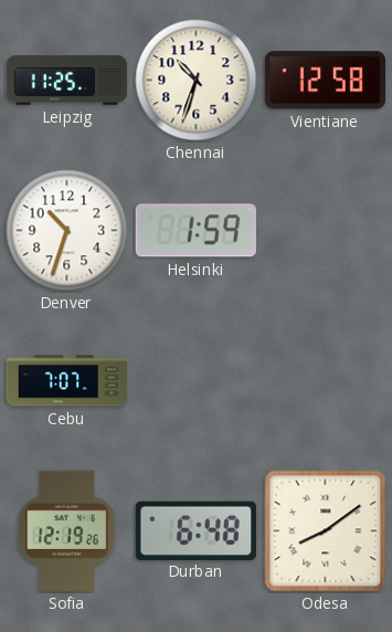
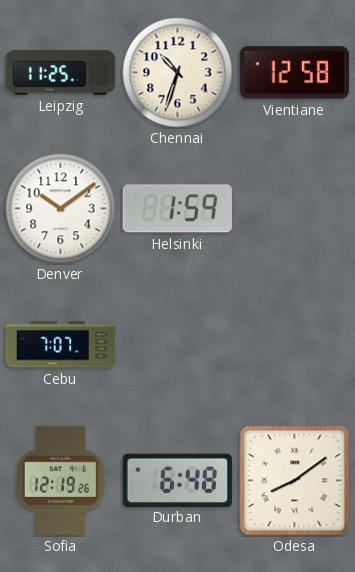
Denver: 10:33 -> 10:09 (61, 209)
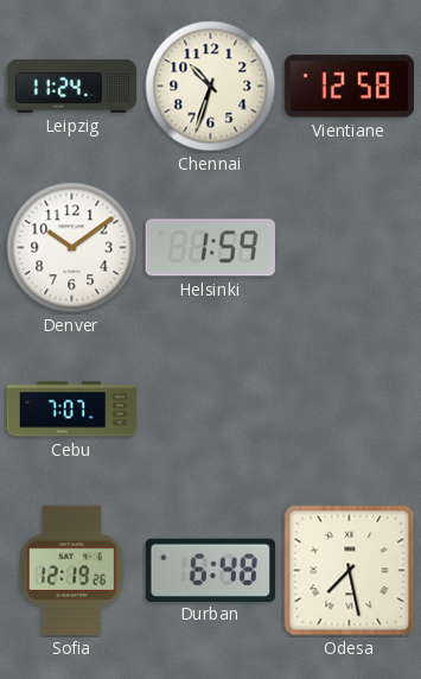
Leipzig: 11:25 -> 11:24 (72, 87)
Odesa: 8:09 -> 7:28 (350, 571)
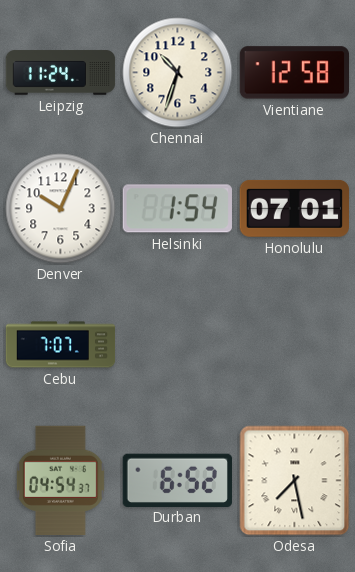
Denver: 10:09 -> 10:04 (61, 209)
Helsinki: 1:59 -> 1:54 (177, 209)
Honolulu: none -> 07:01 (294, 208)
Sofia: 12:19 -> 04:54 (60, 481)
Durban: 6:48 -> 6:52 (177, 480)
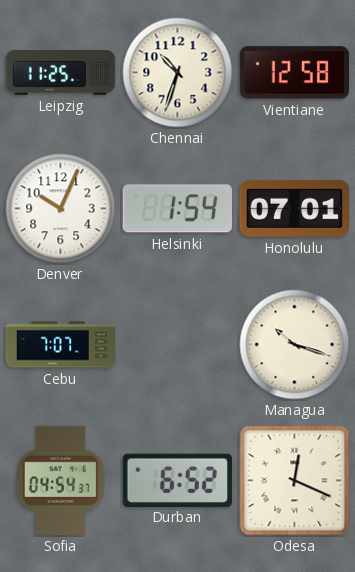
Leipzig: 11:24 -> 11:25 (61, 73)
Managua: none -> 10:18 (295, 345)
Odesa: 7:28 -> 12:19 (295, 481)
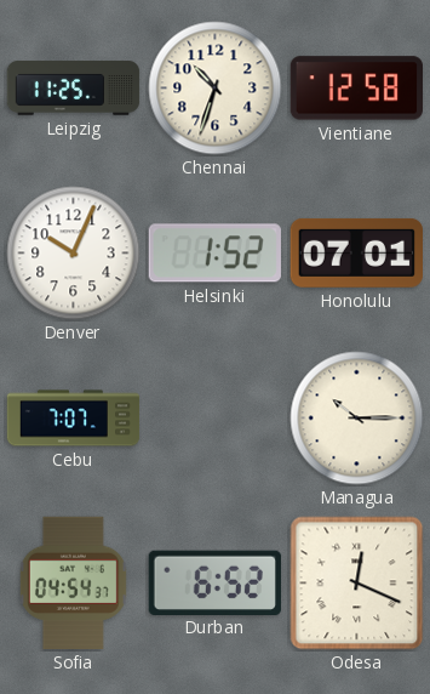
Helsinki: 1:54 -> 1:52 (214, 254)
Managua: 10:18 -> 10:15 (357, 419)
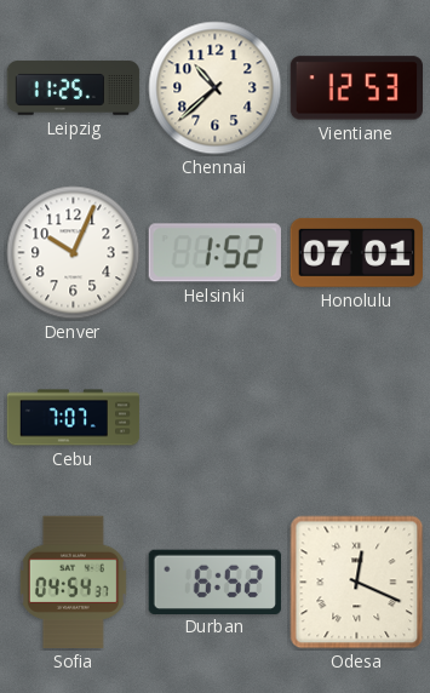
Chennai: 10:33 -> 10:38 (216, 88)
Vientiane: 12:58 -> 12:53 (356, 88)
Managua: 10:15 -> none (357, 419)
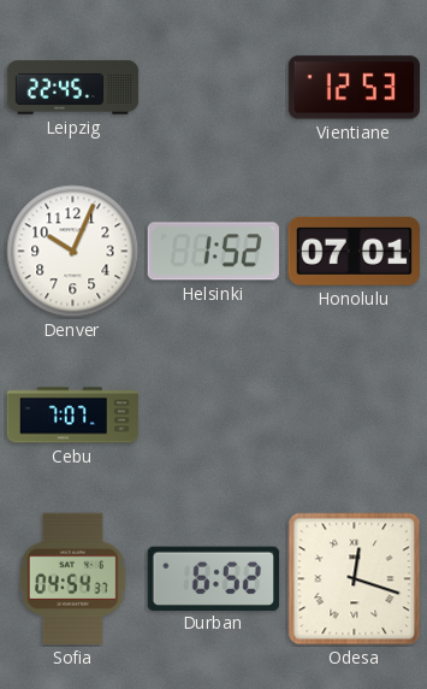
Leipzig: 11:25 -> 22:45 (73, 88)
Chennai: 10:38 -> none (216, 88)
Odesa: 12:19 -> 12:18 (355, 579)
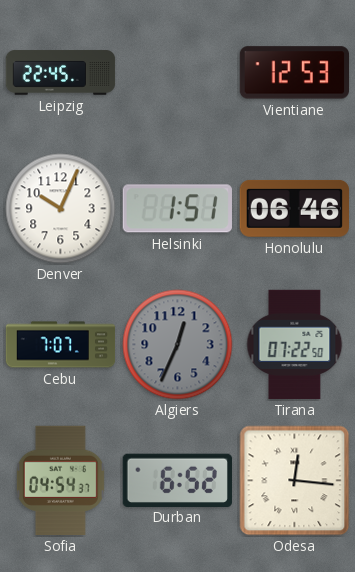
Helsinki: 1:52 -> 1:51 (177, 209)
Honolulu: 07:01 -> 06:46 (294, 208)
Algiers: none -> 12:34 (178, 345)
Tirana: none -> 07:22 (295, 345)
Odesa: 12:18 -> 12:16 (295, 481)
